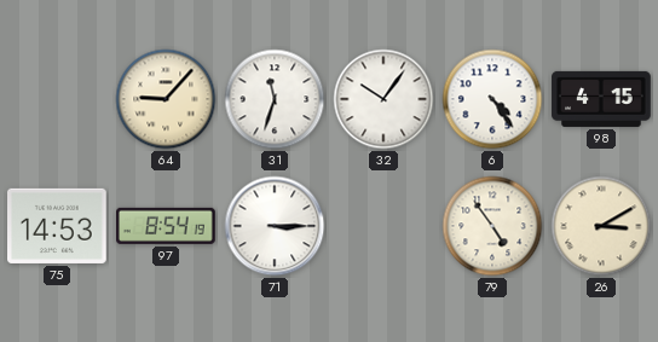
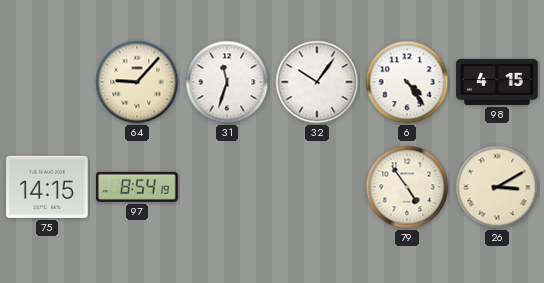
75: 14:53 -> 14:15 (48, 187)
71: 3:15 -> none (275, 226)
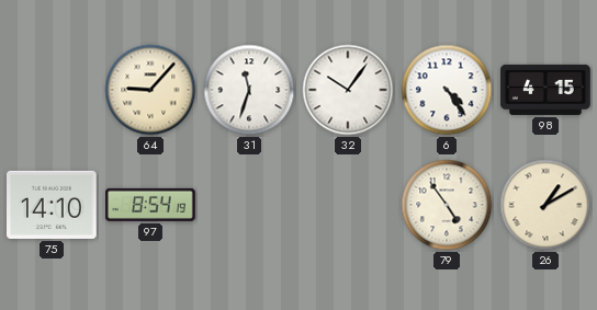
75: 14:15 -> 14:10 (53, 205)
26: 3:10 -> 1:10 (545, 205)
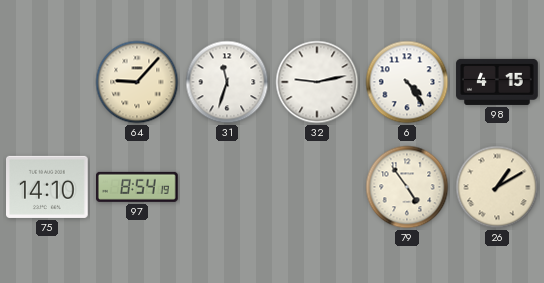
32: 10:06 -> 9:13 (317, 82)
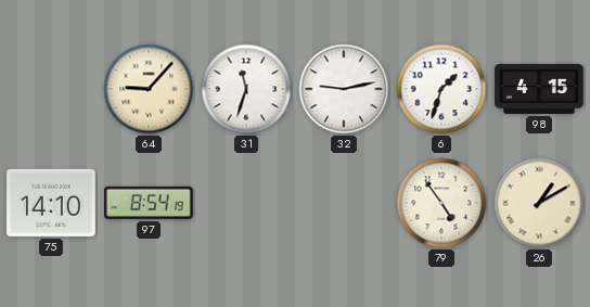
6: 4:24 -> 1:33 (441, 89)
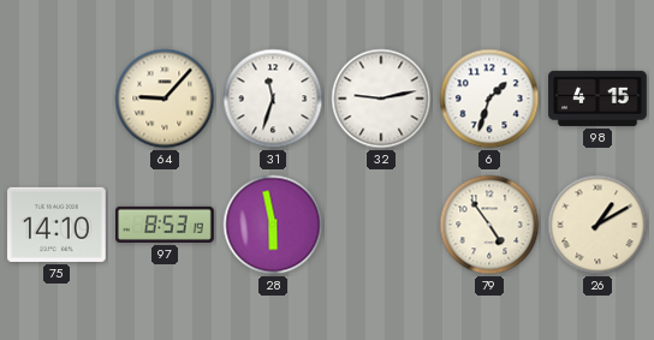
97: 8:54 -> 8:53 (166, 225)
28: none -> 5:58 (273, 225)
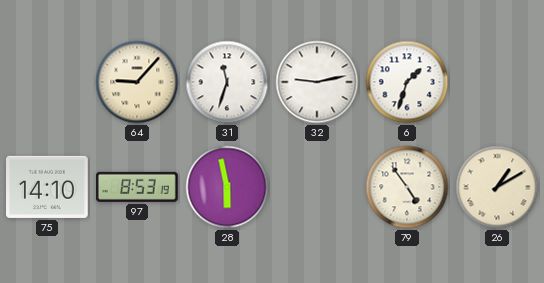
98: 4:15 -> none (597, 99)
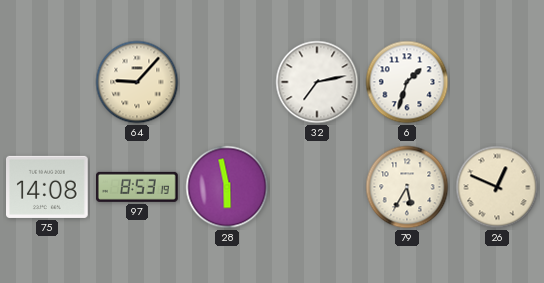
31: 11:33 -> none (227, 82)
32: 9:13 -> 7:13 (317, 82)
75: 14:10 -> 14:08 (48, 187)
79: 4:54 -> 5:35 (407, 187)
26: 1:10 -> 12:49 (497, 187)
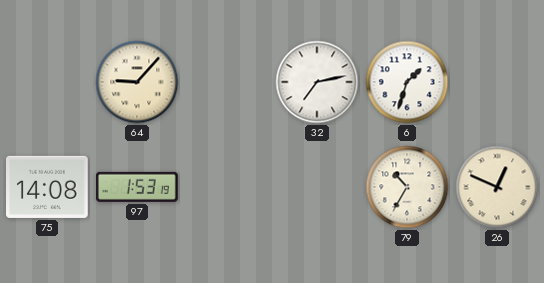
97: 8:53 -> 1:53 (138, 187)
28: 5:58 -> none (227, 187)
79: 5:35 -> 10:35 (407, 187)
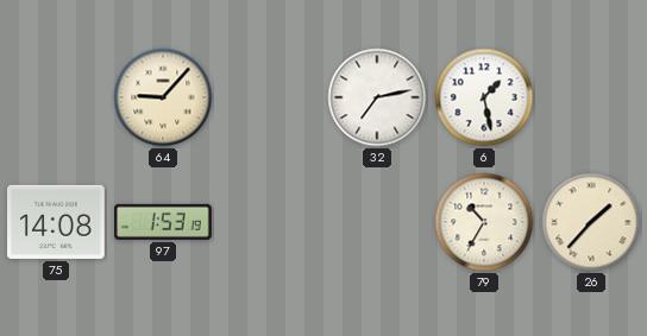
6: 1:33 -> 1:28 (484, 97)
26: 12:49 -> 1:37 (591, 222)
